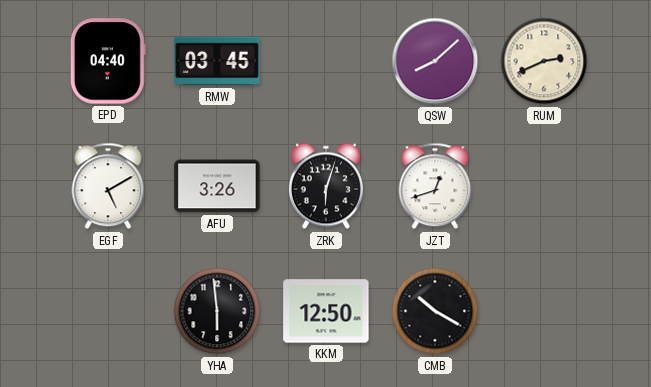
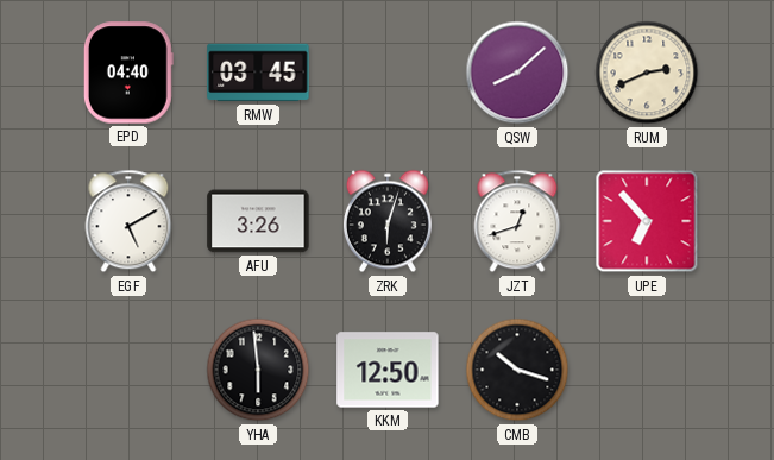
UPE: none -> 6:53 (647, 221)
CMB: 10:20 -> 10:18 (517, 370)
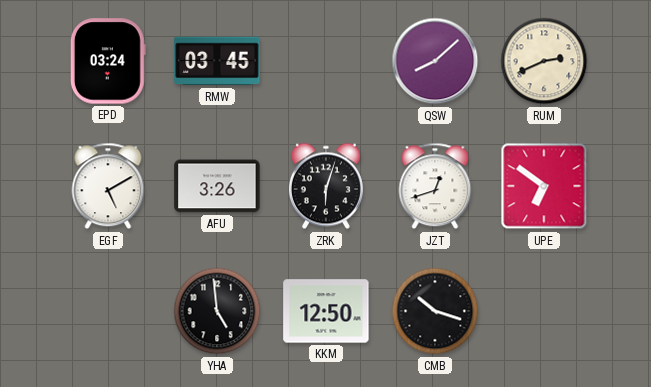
EPD: 04:40 -> 03:24 (108, 61)
UPE: 6:53 -> 6:51 (544, 186)
YHA: 5:59 -> 4:59 (217, 311)
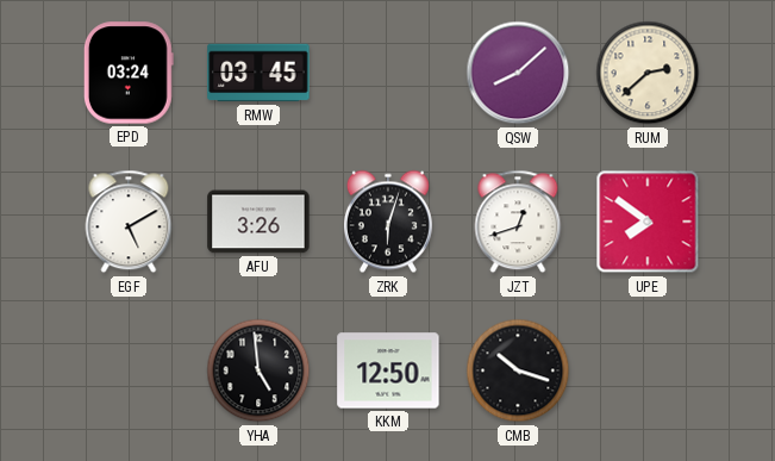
RUM: 2:41 -> 2:38 (648, 73)
UPE: 6:51 -> 7:51 (648, 222)
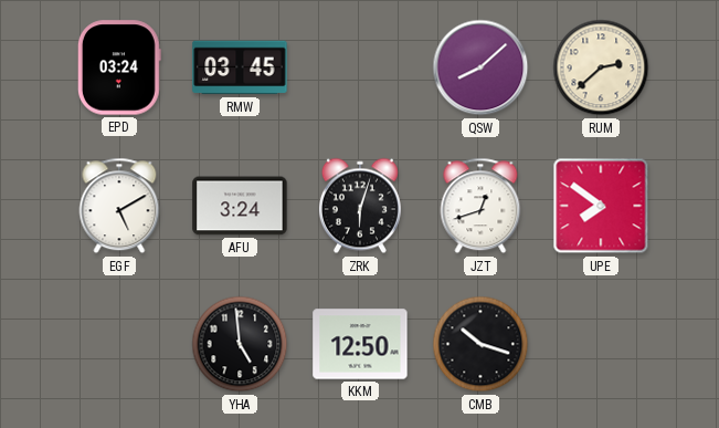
AFU: 3:26 -> 3:24 (240, 206)
